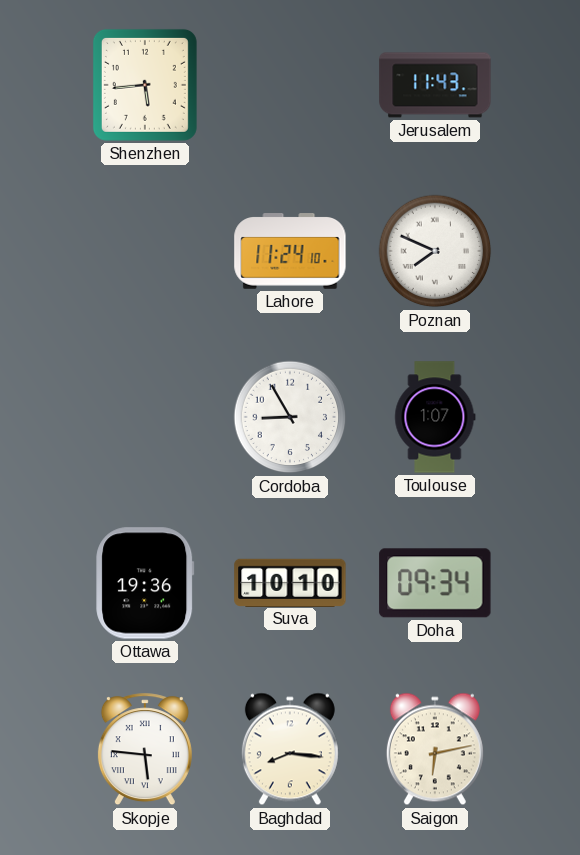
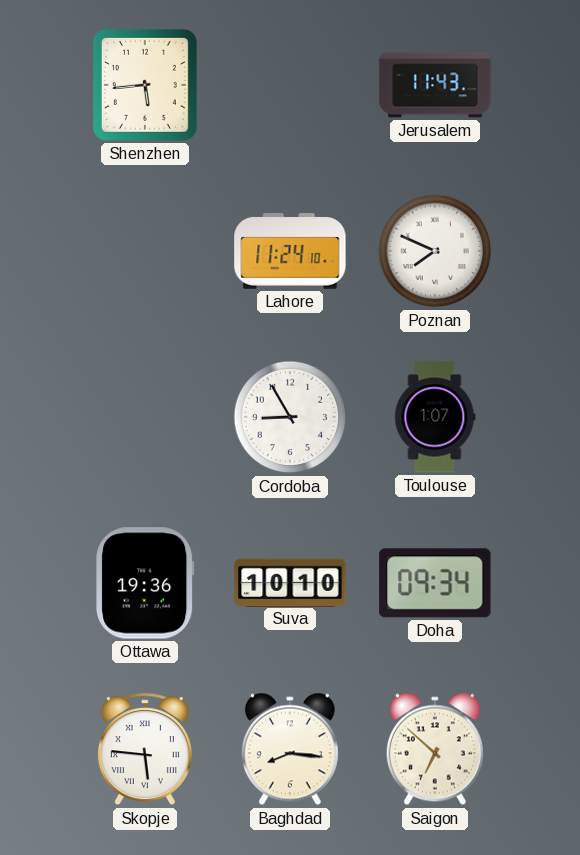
Saigon: 6:13 -> 6:52 (435, 749)
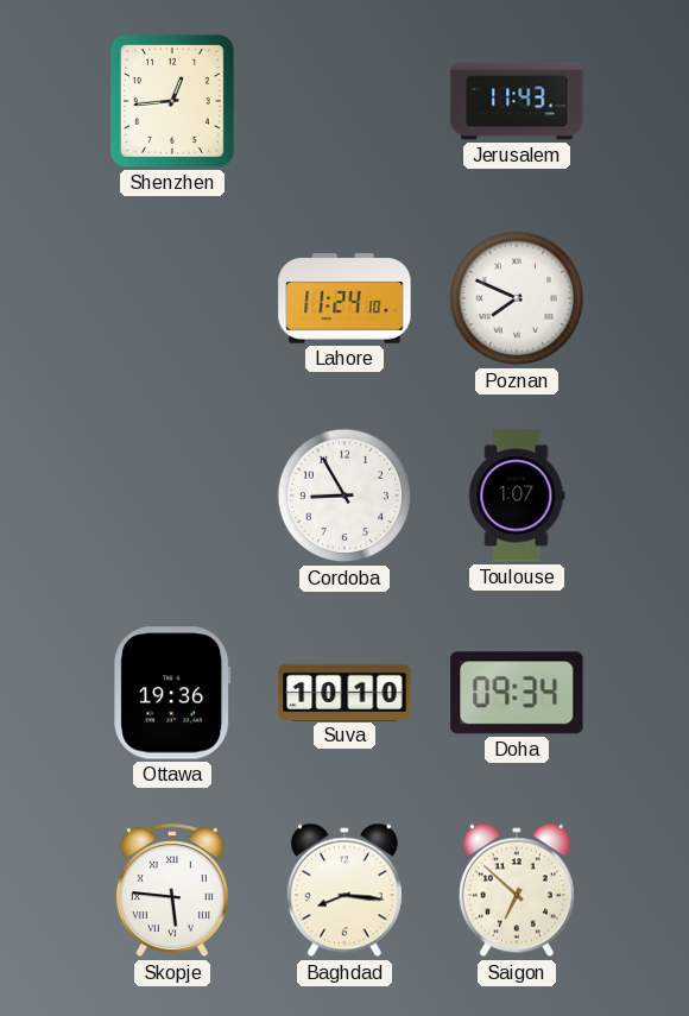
Shenzhen: 5:44 -> 12:44 (172, 101)
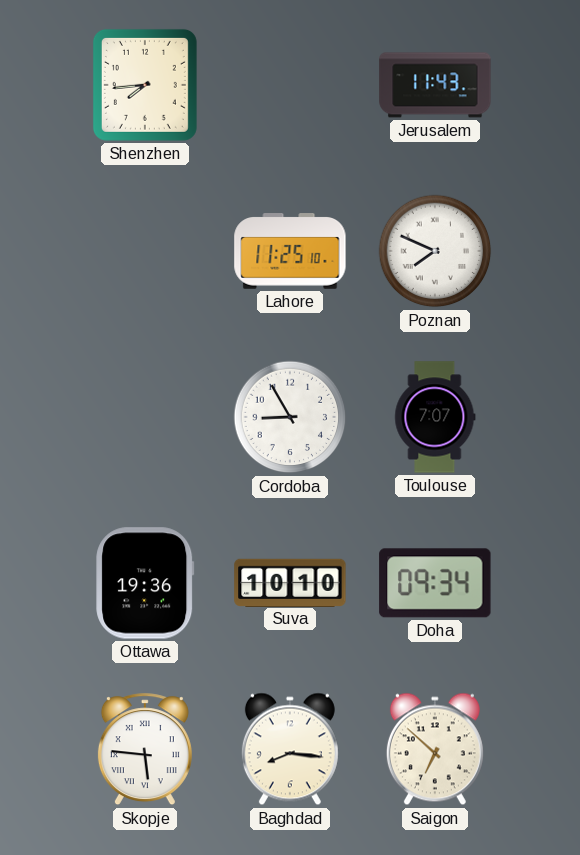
Shenzhen: 12:44 -> 7:44 (145, 85)
Lahore: 11:24 -> 11:25 (290, 251)
Toulouse: 1:07 -> 7:07 (435, 417)
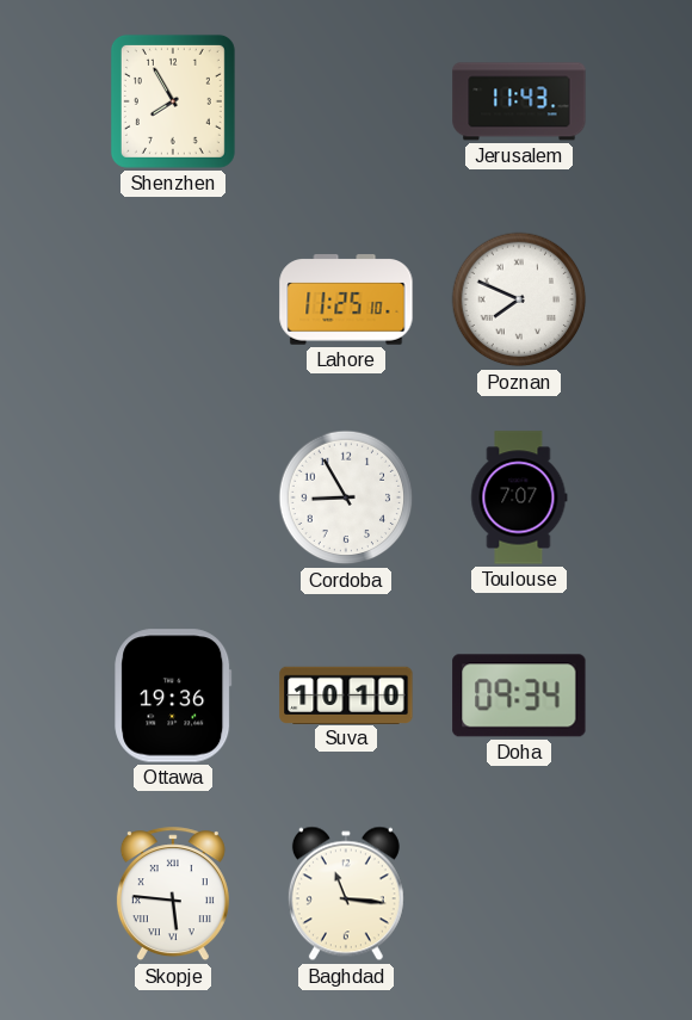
Shenzhen: 7:44 -> 7:55 (173, 101)
Baghdad: 8:16 -> 11:16 (346, 894)
Saigon: 6:52 -> none (435, 749)
